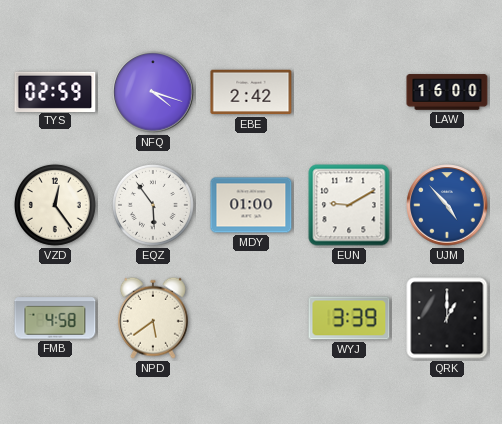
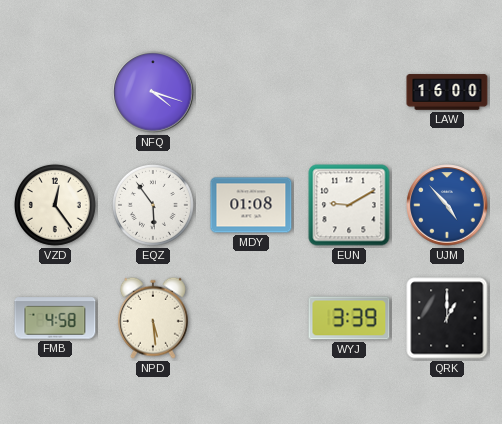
TYS: 02:59 -> none (55, 91)
EBE: 2:42 -> none (251, 92)
MDY: 01:00 -> 01:08 (251, 205)
NPD: 5:39 -> 5:29 (153, 318)
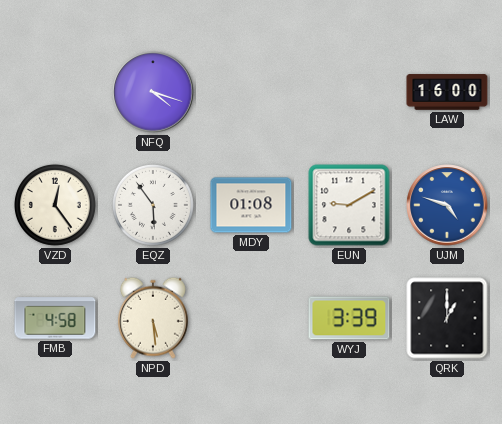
UJM: 4:53 -> 4:48 (447, 205)
